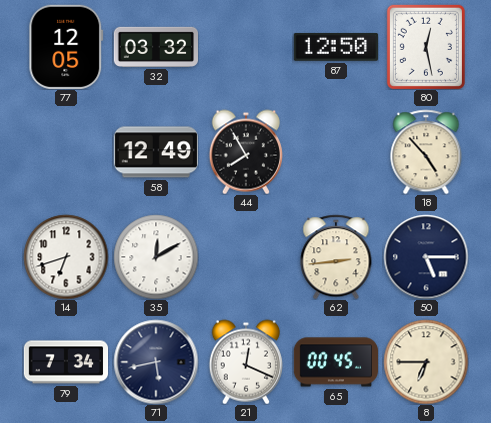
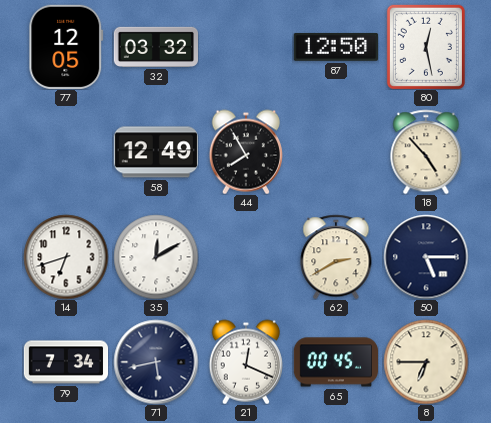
62: 2:44 -> 2:40 (336, 257)
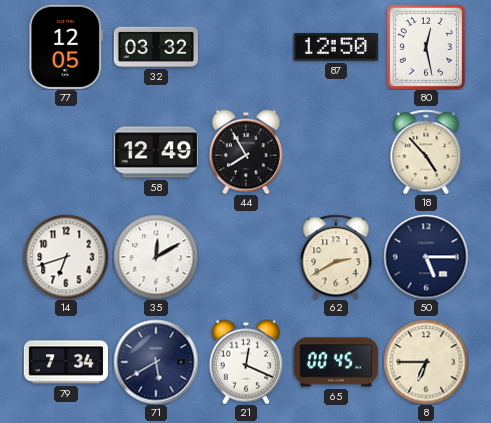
71: 5:43 -> 5:40 (156, 362)
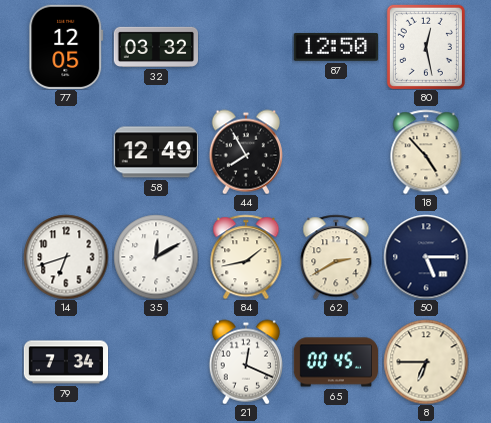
84: none -> 1:43 (246, 257)
71: 5:40 -> none (156, 362)
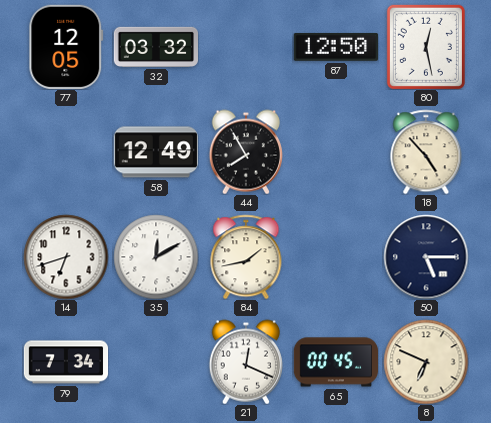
62: 2:40 -> none (336, 257)
8: 6:45 -> 6:49 (426, 362)
